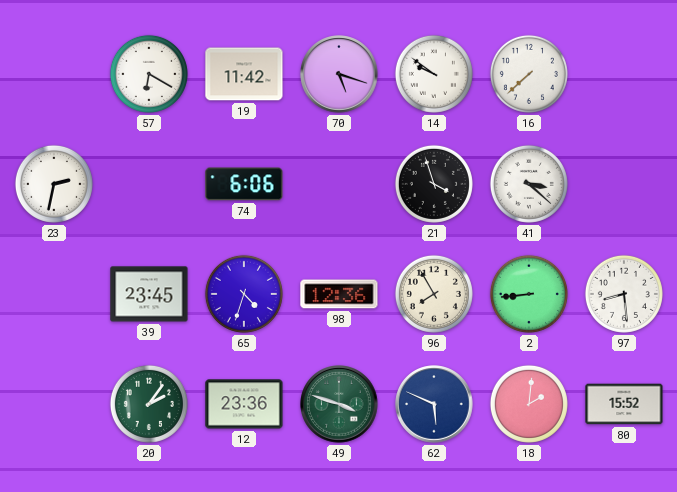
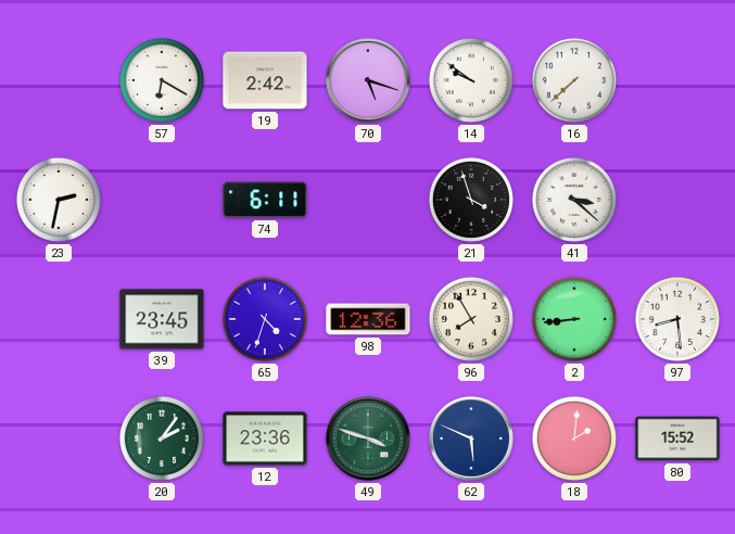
19: 11:42 -> 2:42 (265, 80)
74: 6:06 -> 6:11 (265, 200)
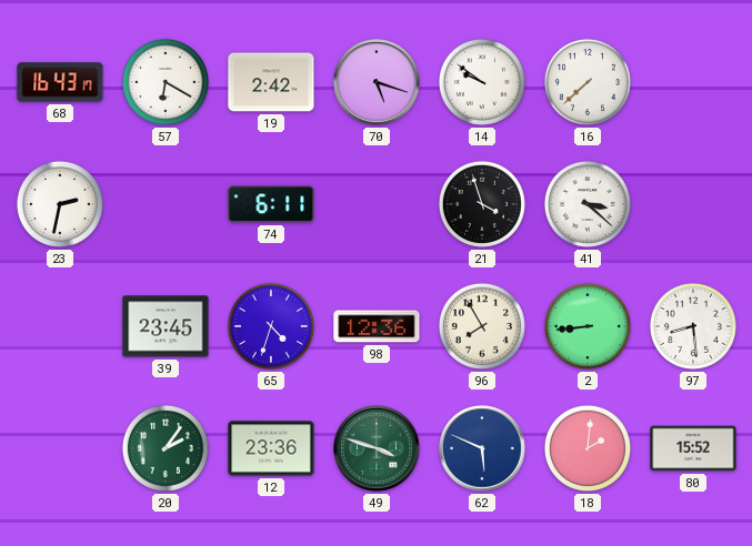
68: none -> 16:43 (60, 82)
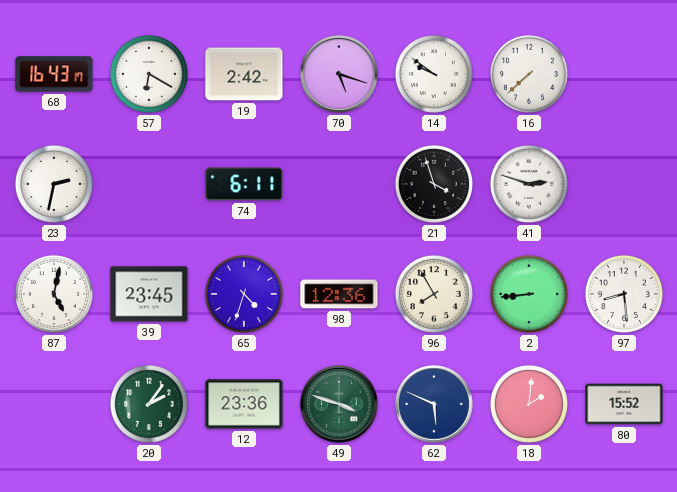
41: 3:22 -> 2:48 (529, 184)
87: none -> 5:02 (54, 294)
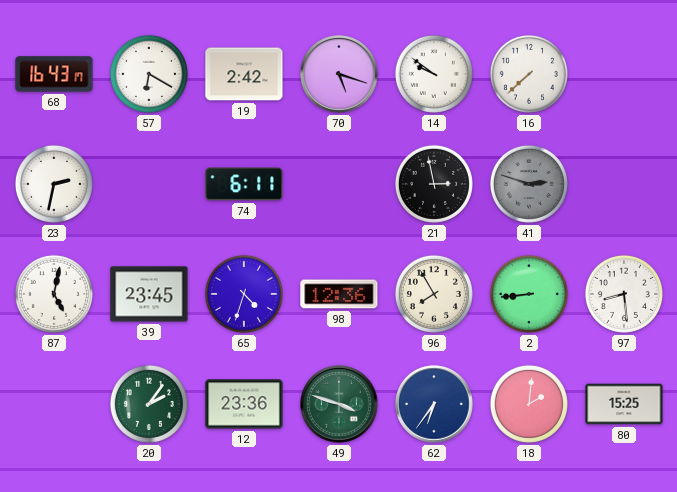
21: 3:57 -> 2:58 (434, 184)
41 dial: white -> grey (529, 184)
62: 5:49 -> 6:36 (434, 404)
80: 15:52 -> 15:25 (624, 404)
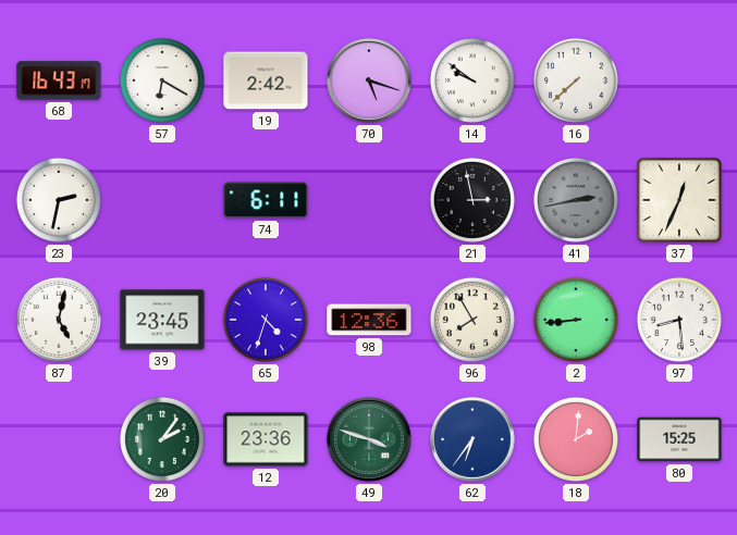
41: 2:48 -> 2:43 (576, 200)
37: none -> 12:34 (679, 200)
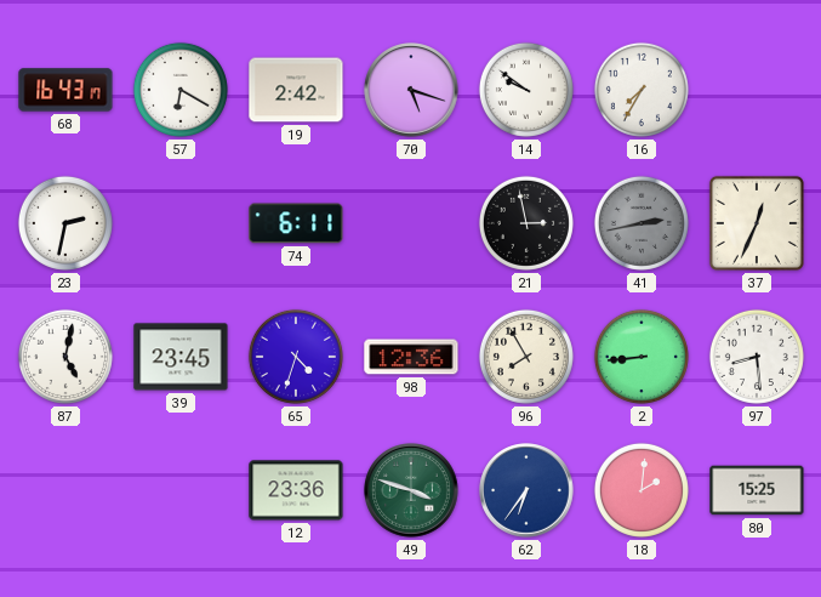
16: 7:38 -> 7:35 (642, 90)
20: 2:06 -> none (162, 439)
